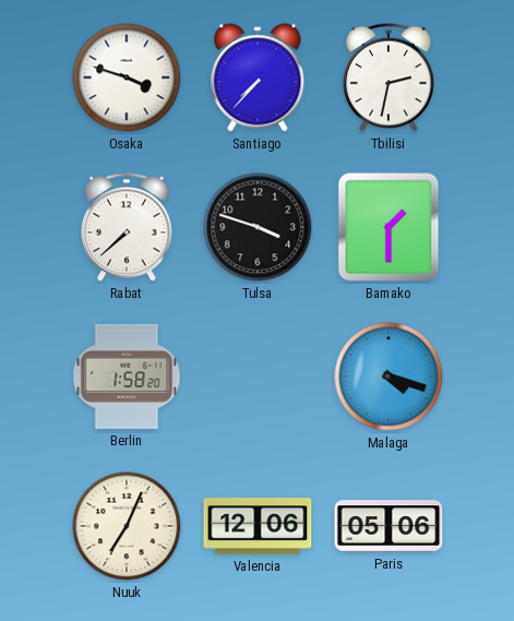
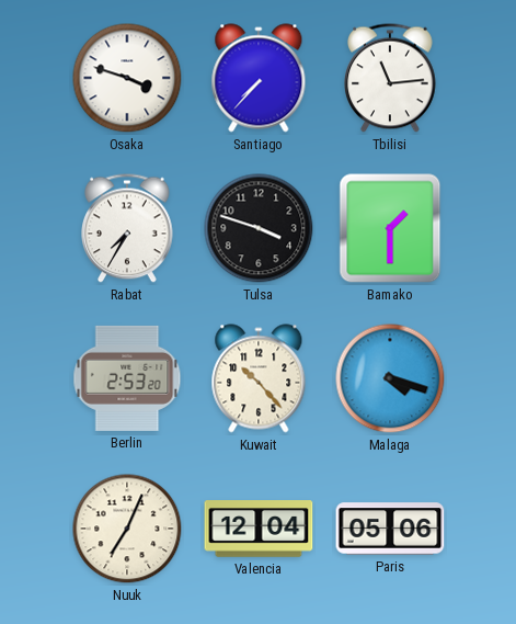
Tbilisi: 2:32 -> 11:14 (391, 78)
Rabat: 7:38 -> 7:35 (128, 228)
Berlin: 1:58 -> 2:53 (127, 378)
Kuwait: none -> 10:23 (259, 378)
Valencia: 12:06 -> 12:04 (259, 529)
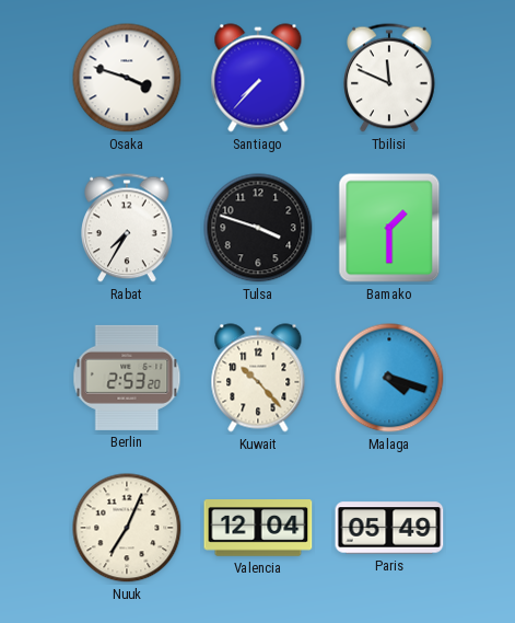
Tbilisi: 11:14 -> 11:49 (390, 78)
Paris: 05:06 -> 05:49 (389, 528)
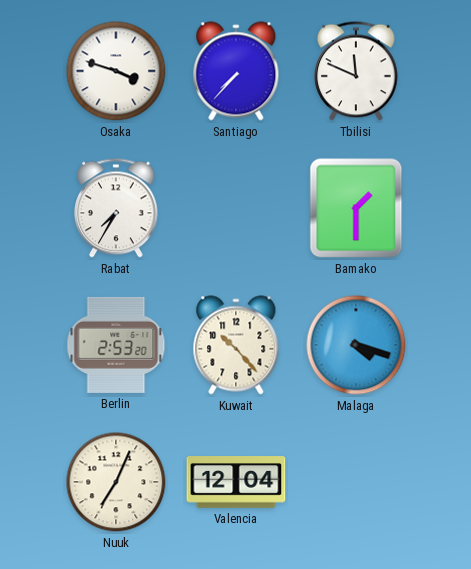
Tulsa: 3:48 -> none (258, 228)
Paris: 05:49 -> none (389, 528)
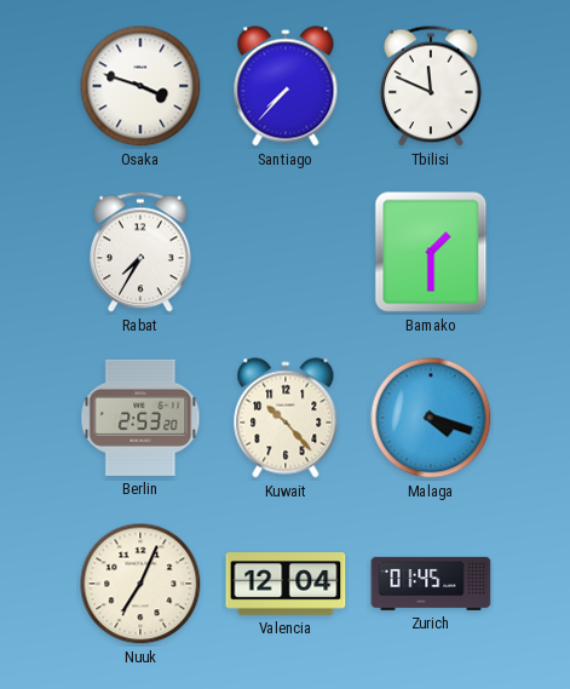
Zurich: none -> 01:45 (431, 584)
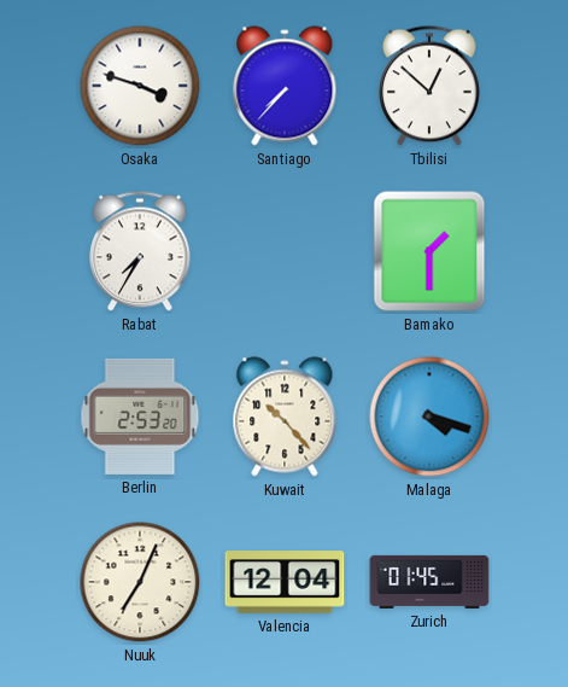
Tbilisi: 11:49 -> 12:52 (431, 86)
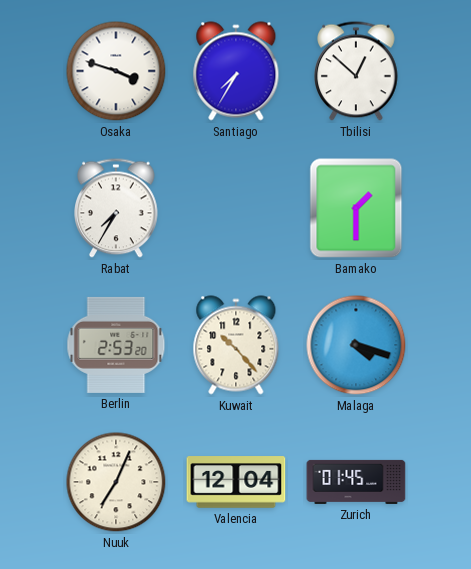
Santiago: 7:37 -> 7:35 (236, 71)
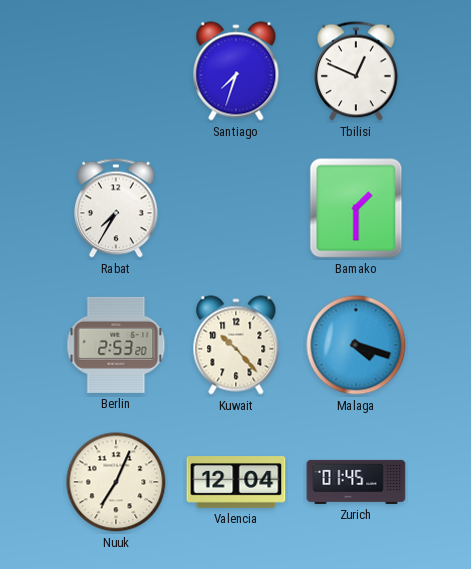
Osaka: 3:48 -> none (116, 71)
Santiago: 7:35 -> 7:33 (236, 71)
Tbilisi: 12:52 -> 12:49 (357, 71)
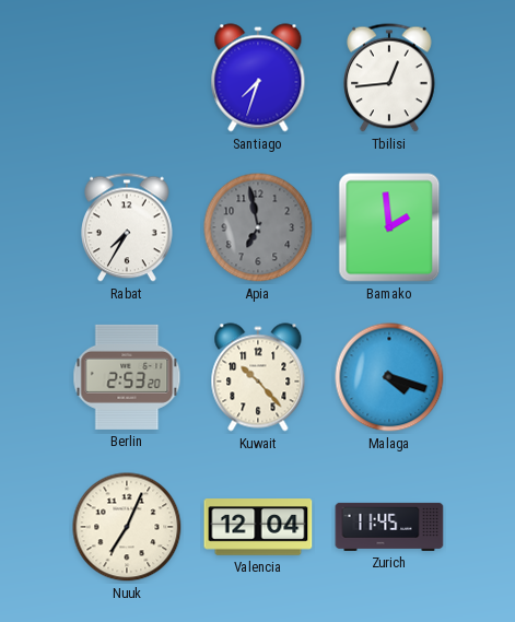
Tbilisi: 12:49 -> 12:44 (390, 78)
Apia: none -> 6:58 (258, 227)
Bamako: 1:30 -> 1:59 (389, 227)
Zurich: 01:45 -> 11:45 (389, 527)
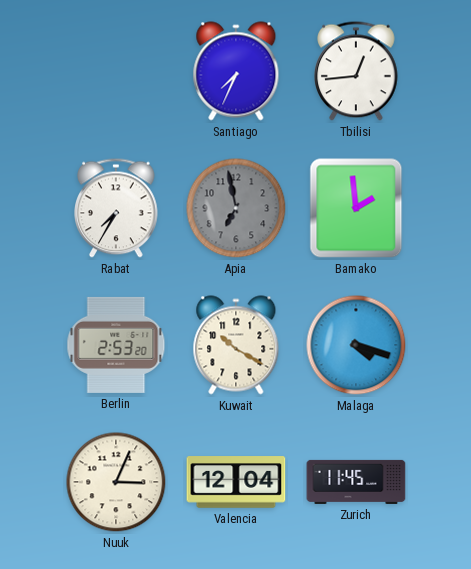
Santiago: 7:33 -> 7:34 (236, 71)
Kuwait: 10:23 -> 10:20 (236, 345)
Nuuk: 7:04 -> 3:04 (116, 482)
